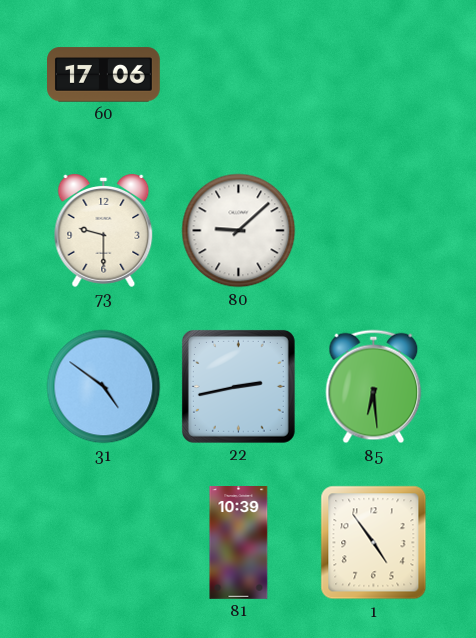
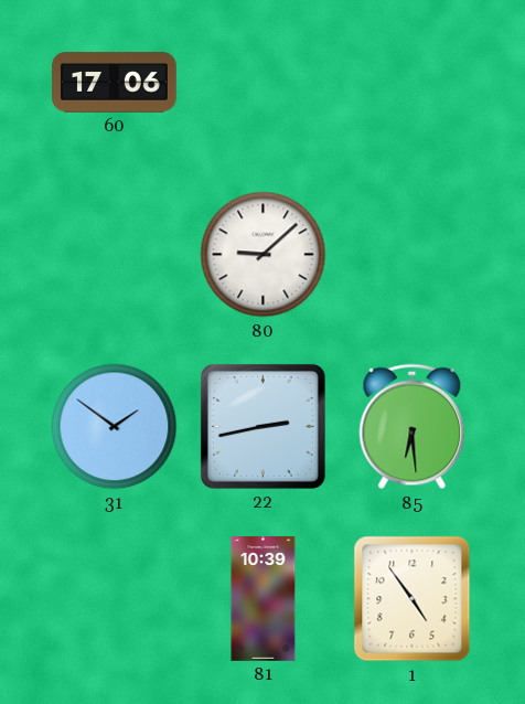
73: 9:30 -> none (104, 231)
31: 4:51 -> 1:51 (115, 427)
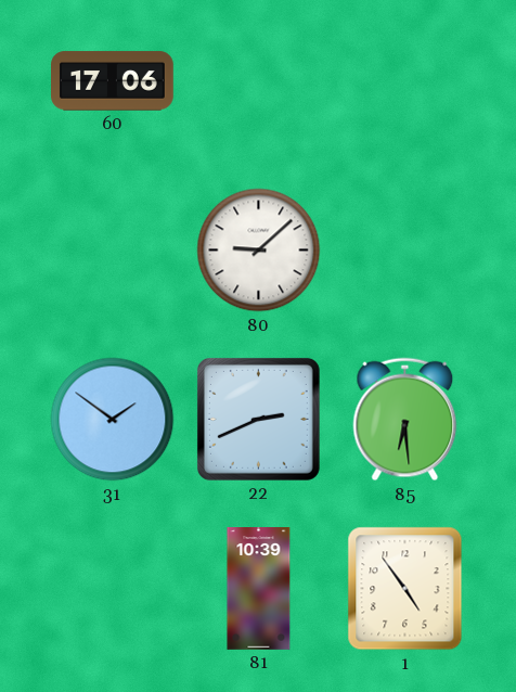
22: 2:43 -> 2:41 (258, 419)
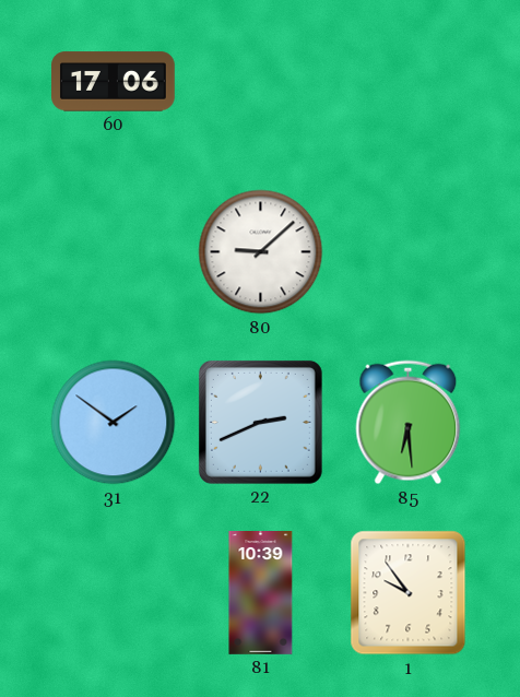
1: 4:54 -> 9:54 (409, 593)
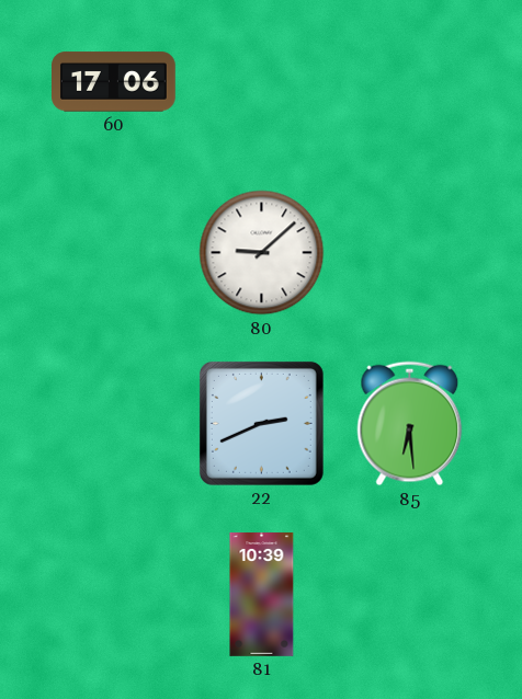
31: 1:51 -> none (114, 423)
1: 9:54 -> none (409, 593)
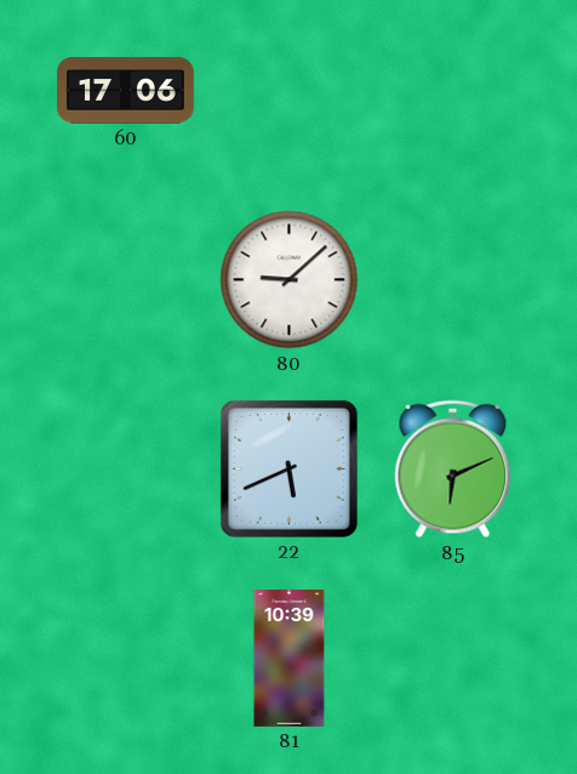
22: 2:41 -> 5:41 (288, 468)
85: 6:29 -> 6:11 (453, 469)
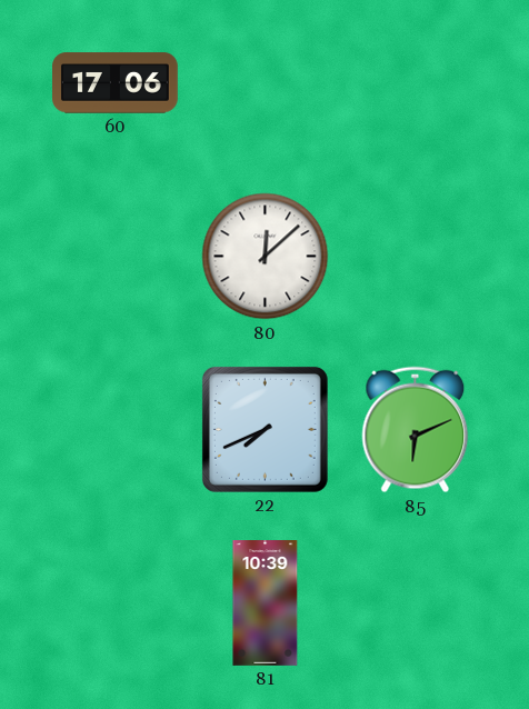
80: 9:08 -> 12:08 (266, 257)
22: 5:41 -> 7:41 (264, 429)
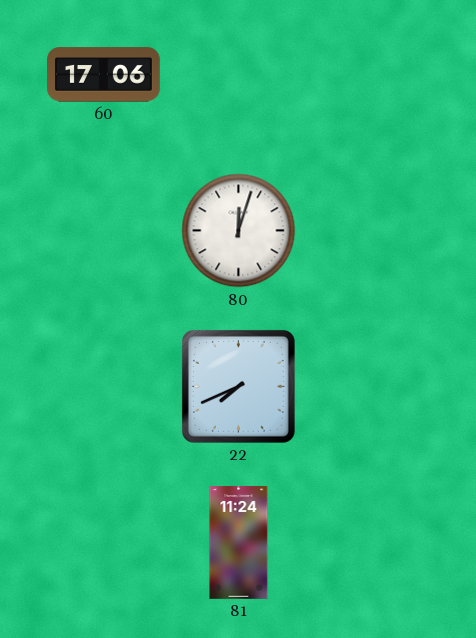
80: 12:08 -> 12:03 (239, 231)
85: 6:11 -> none (416, 430)
81: 10:39 -> 11:24 (239, 543)
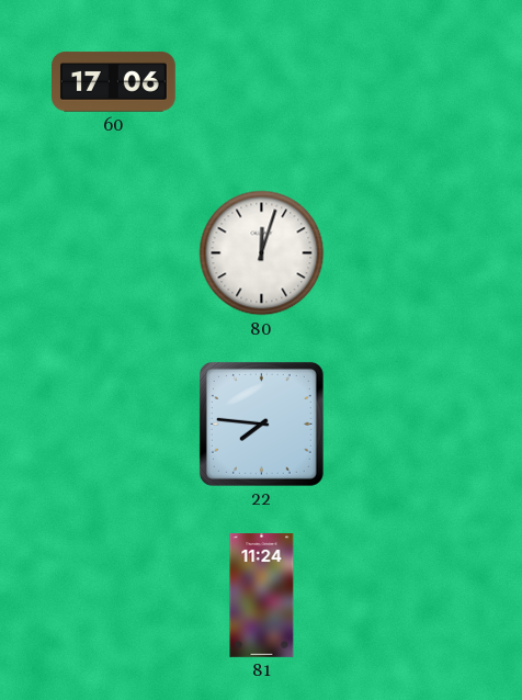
22: 7:41 -> 7:46 (261, 424)
